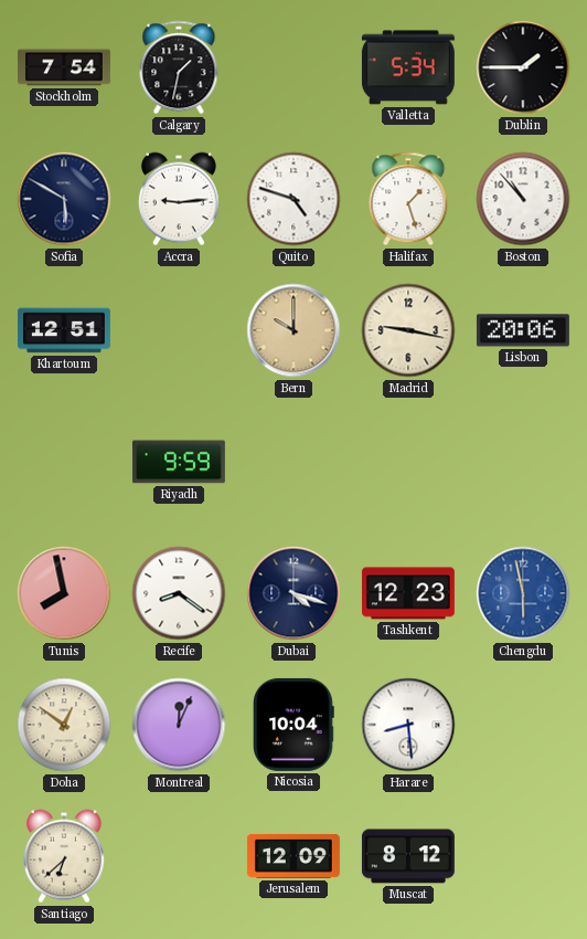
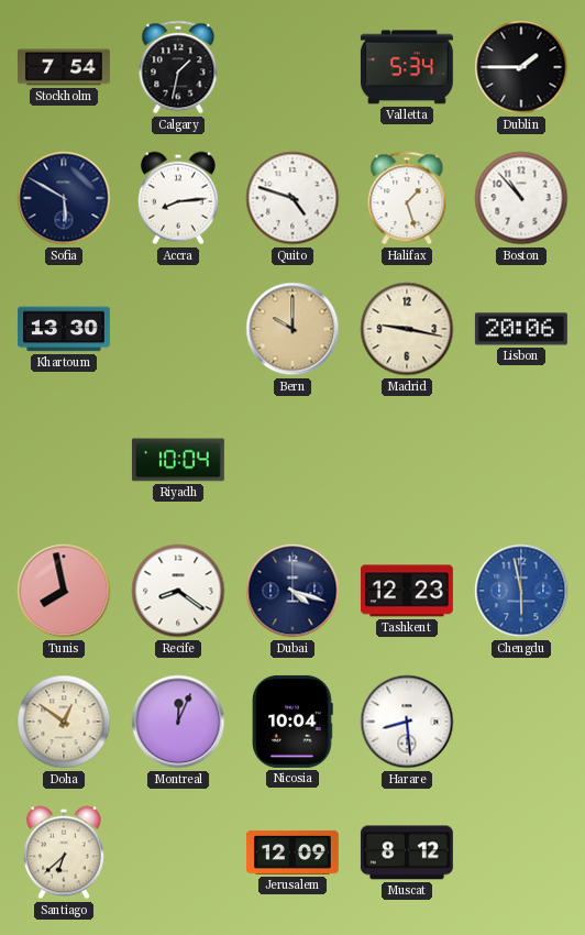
Accra: 9:14 -> 8:14 (178, 198)
Khartoum: 12:51 -> 13:30 (64, 329)
Riyadh: 9:59 -> 10:04 (178, 460)
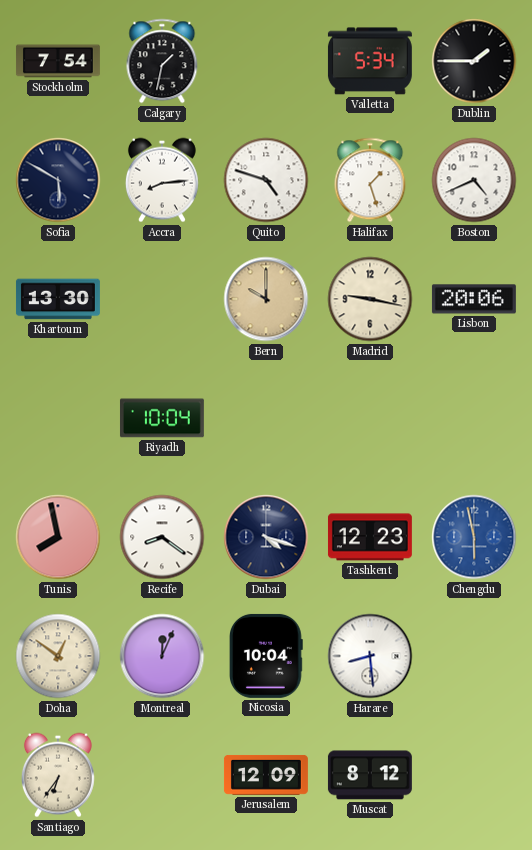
Boston: 10:53 -> 4:41 (474, 180)
Santiago: 6:38 -> 6:36 (58, 775)
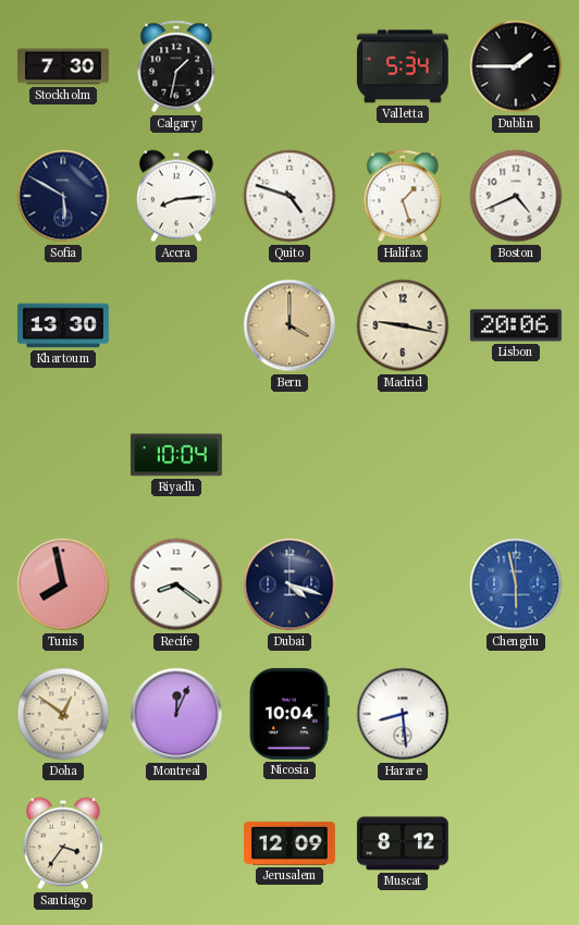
Stockholm: 7:54 -> 7:30 (63, 66)
Bern: 10:00 -> 4:00 (289, 325)
Tashkent: 12:23 -> none (370, 537)
Santiago: 6:36 -> 3:36 (63, 843)
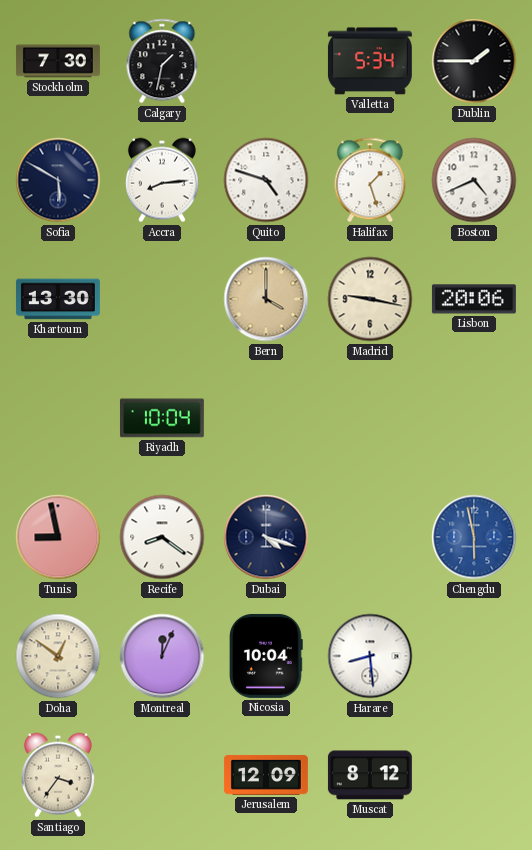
Tunis: 7:58 -> 8:58 (58, 537)
